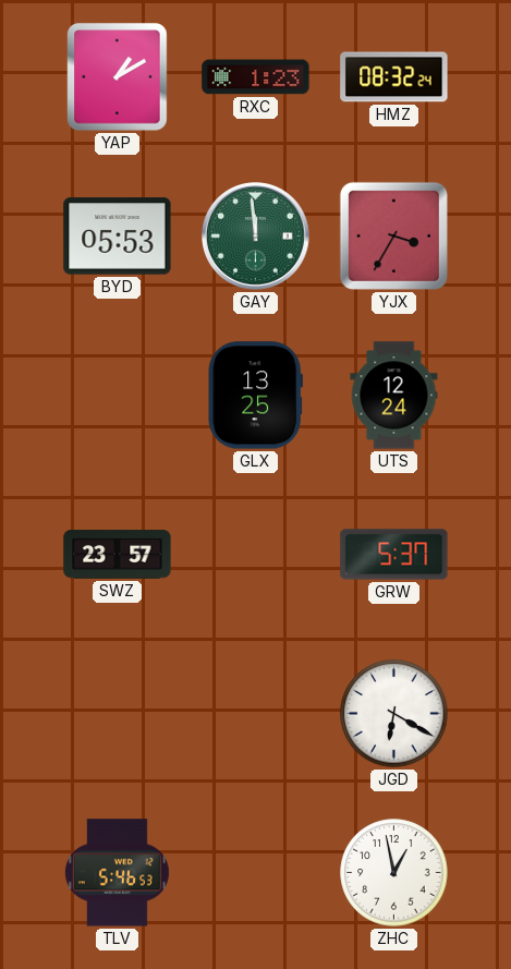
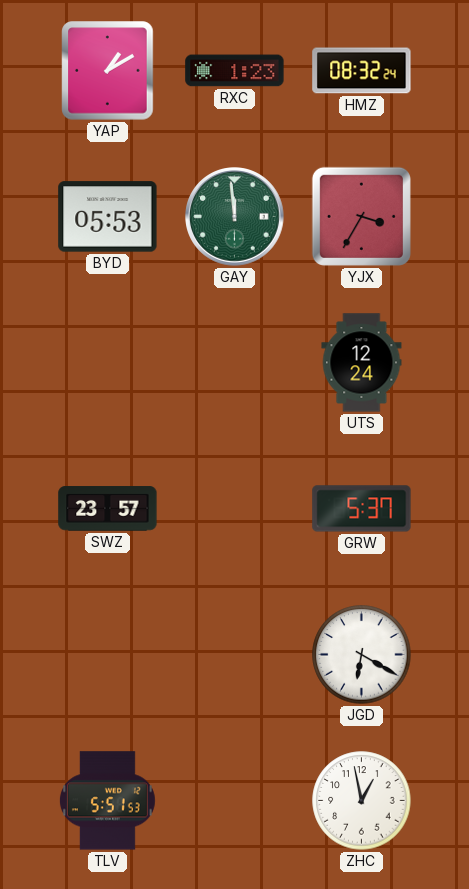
GLX: 13:25 -> none (255, 396)
TLV: 5:46 -> 5:51 (107, 801)
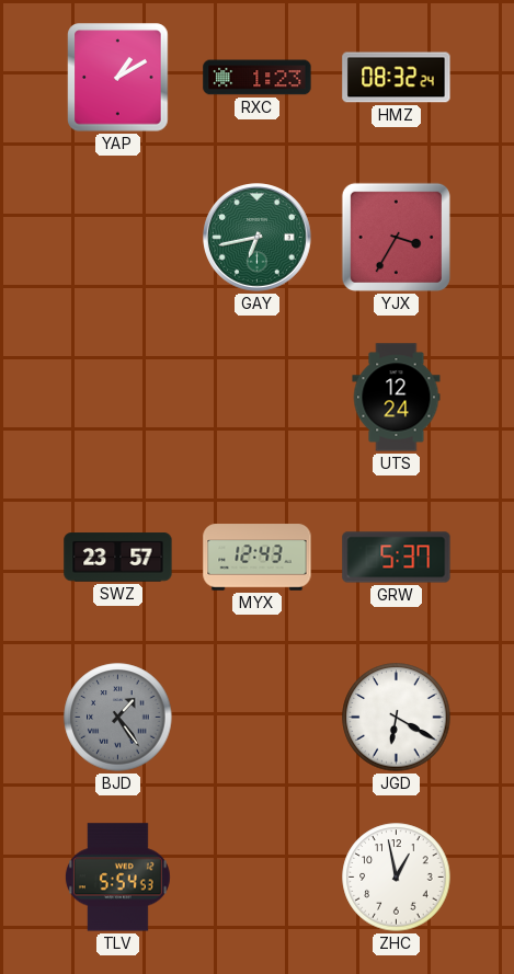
BYD: 05:53 -> none (108, 217)
GAY: 11:59 -> 6:43 (258, 238)
MYX: none -> 12:43 (258, 558)
BJD: none -> 1:24 (118, 718)
TLV: 5:51 -> 5:54 (117, 878)
